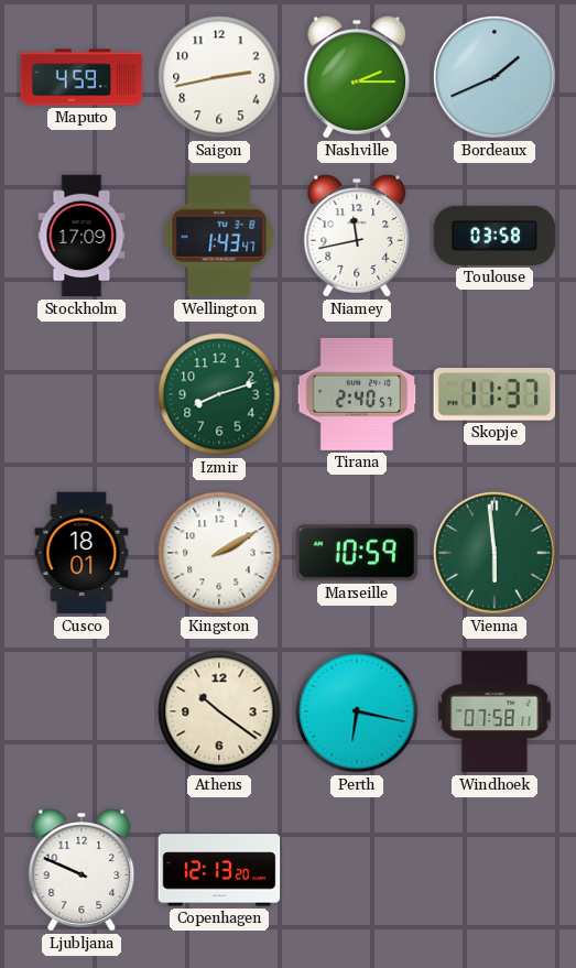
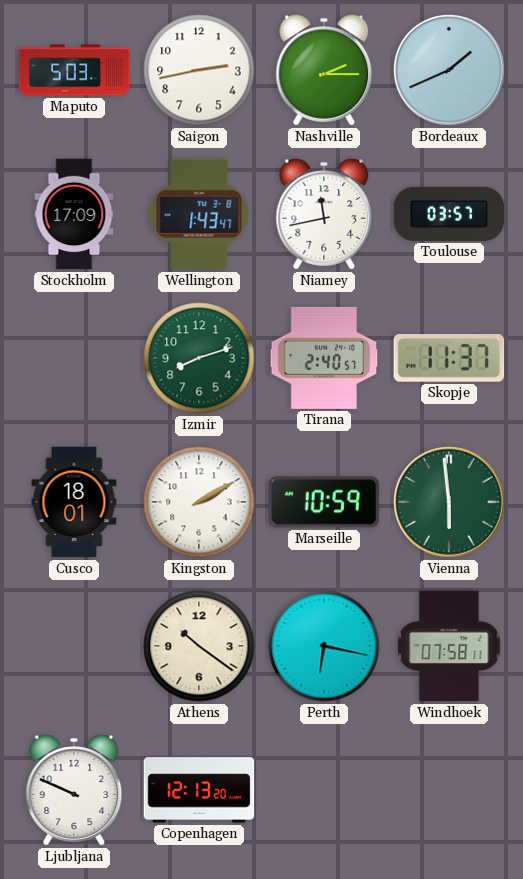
Maputo: 4:59 -> 5:03 (74, 70)
Toulouse: 03:58 -> 03:57 (449, 214)
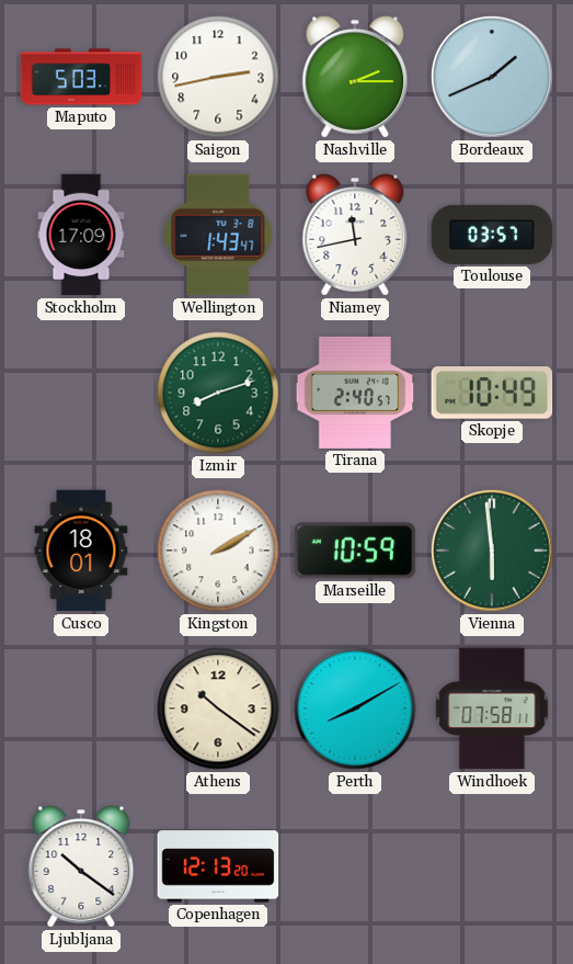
Skopje: 11:37 -> 10:49 (492, 394)
Perth: 6:17 -> 8:10 (355, 708)
Ljubljana: 9:49 -> 10:21 (81, 866)
